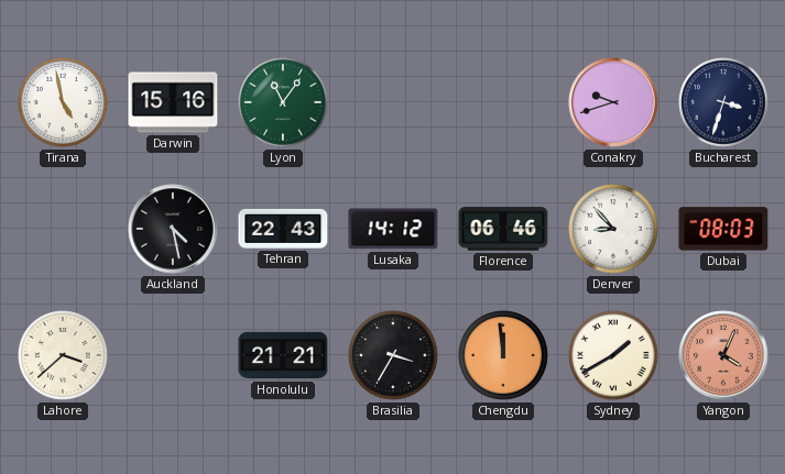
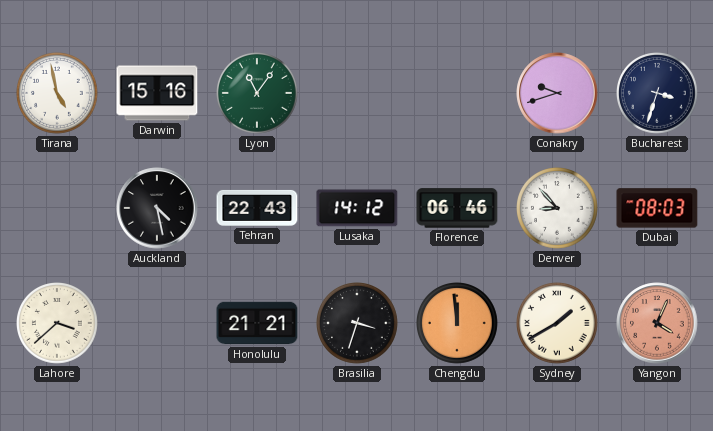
Brasilia: 3:35 -> 3:33 (358, 324)
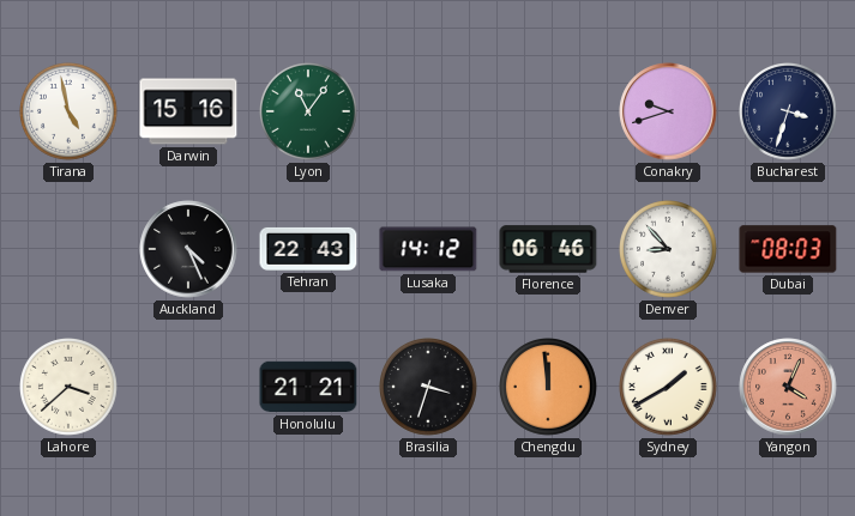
Auckland: 4:28 -> 4:26 (188, 249)
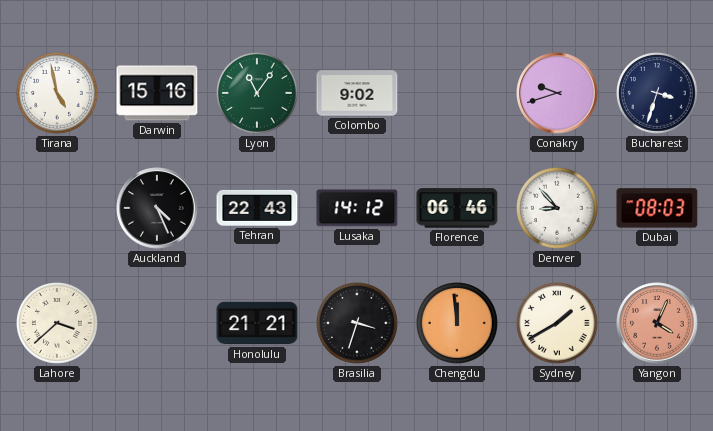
Colombo: none -> 9:02 (357, 93)
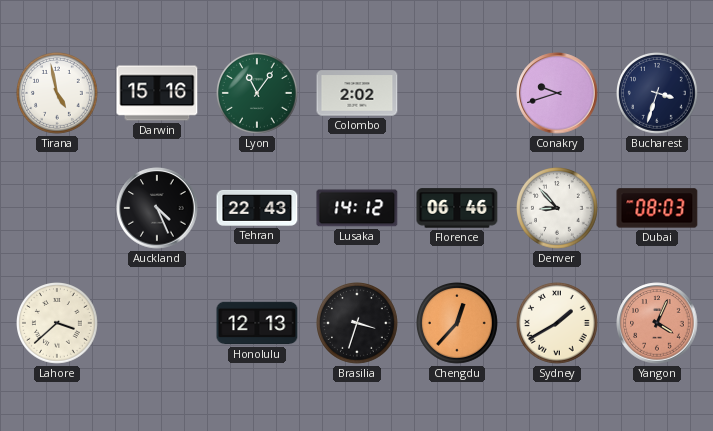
Colombo: 9:02 -> 2:02 (357, 93)
Honolulu: 21:21 -> 12:13 (257, 323)
Chengdu: 11:59 -> 12:37 (458, 324)
